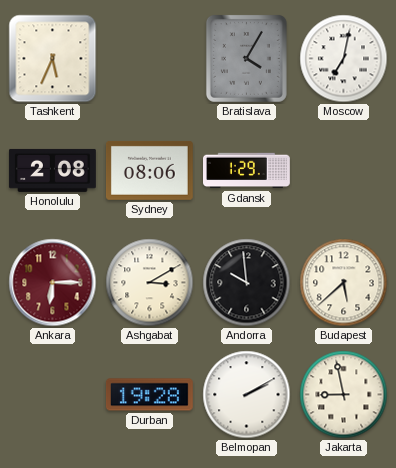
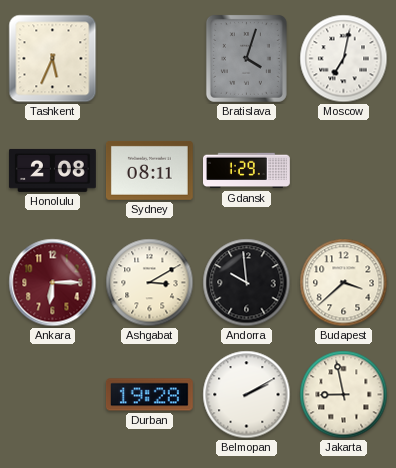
Bratislava: 4:05 -> 4:03 (246, 58)
Sydney: 08:06 -> 08:11 (149, 170)
Budapest: 5:38 -> 3:38 (344, 283)
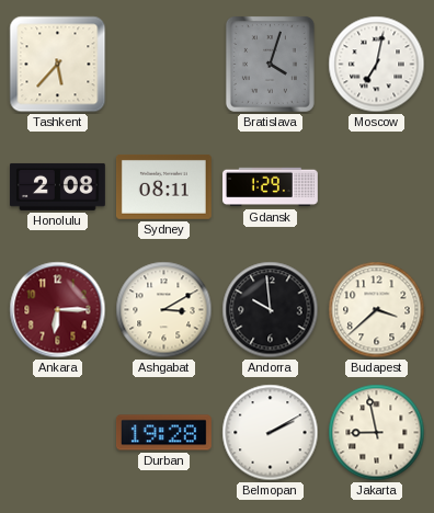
Tashkent: 5:34 -> 5:37 (58, 65)
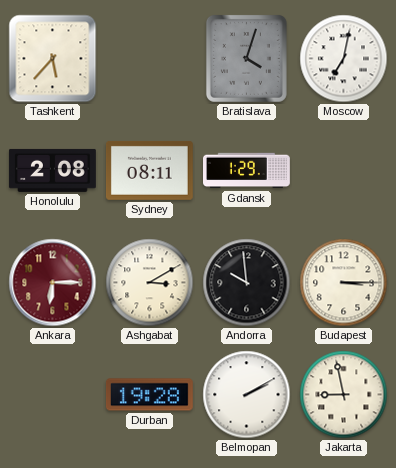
Budapest: 3:38 -> 3:15 (344, 283)
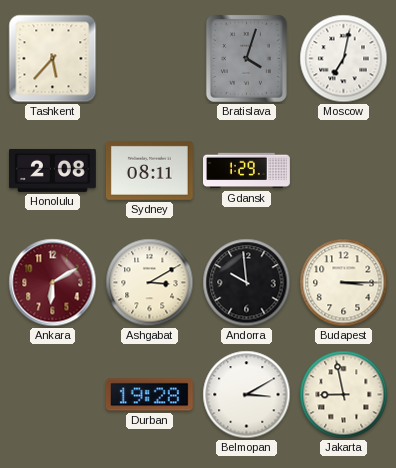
Ankara: 6:15 -> 6:10 (53, 283)
Belmopan: 2:10 -> 3:10 (247, 395)
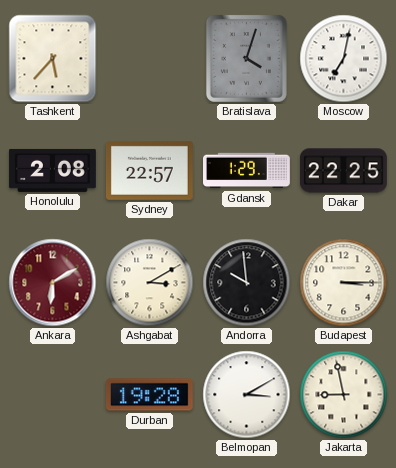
Sydney: 08:11 -> 22:57 (149, 170)
Dakar: none -> 22:25 (343, 171)
